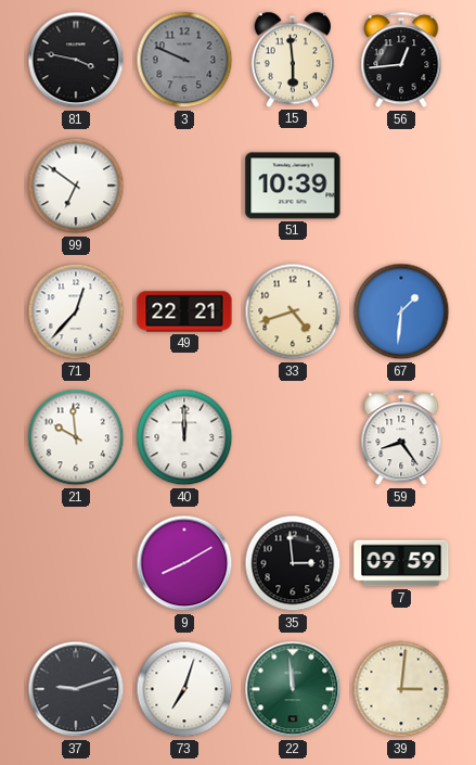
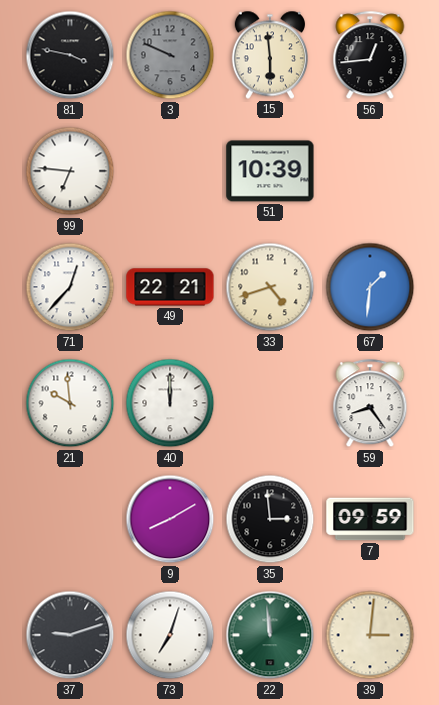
99: 6:51 -> 6:46 (70, 171)
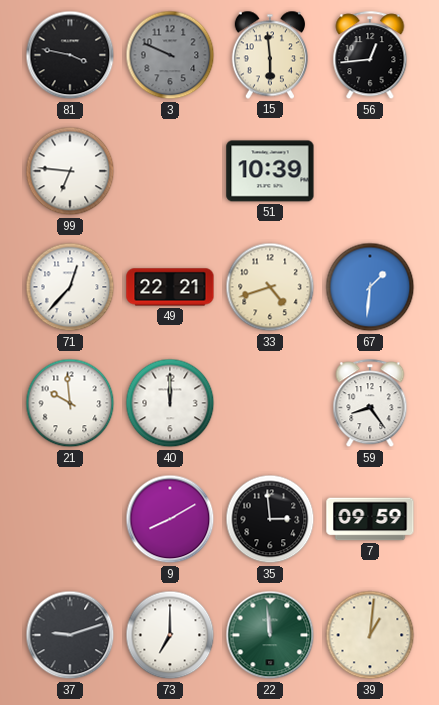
73: 7:03 -> 7:00 (170, 635)
39: 3:01 -> 1:01 (370, 635)
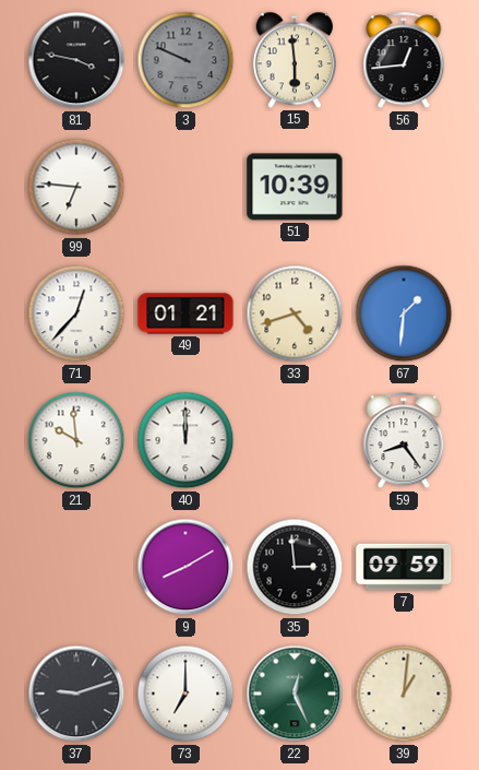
49: 22:21 -> 01:21 (185, 313)
22: 11:59 -> 12:26 (295, 694)
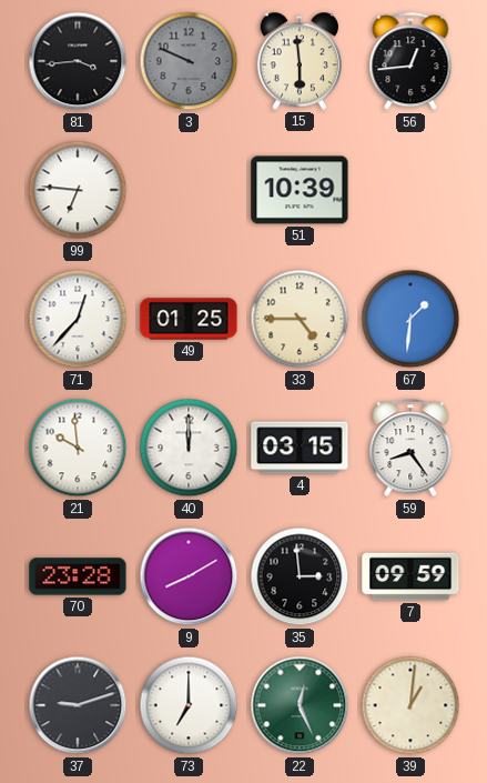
81: 3:47 -> 3:44 (78, 61)
49: 01:21 -> 01:25 (189, 319)
33: 4:42 -> 4:45 (300, 319)
4: none -> 03:15 (300, 448)
70: none -> 23:28 (78, 576)
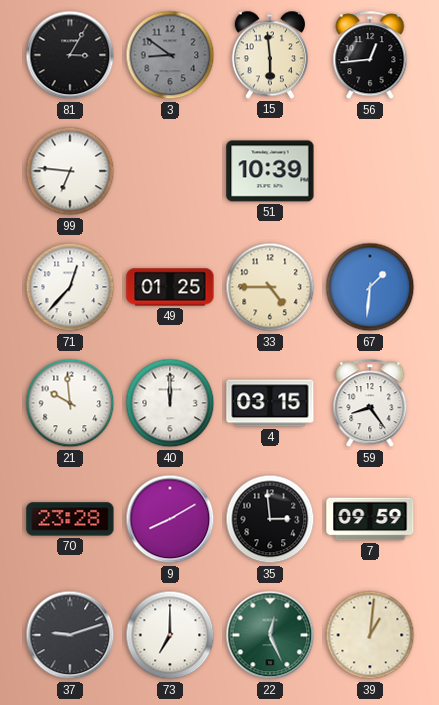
81: 3:44 -> 3:05 (70, 55)
3: 9:49 -> 8:51 (170, 55)
